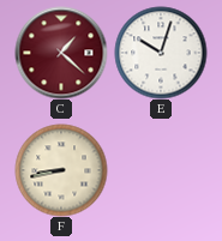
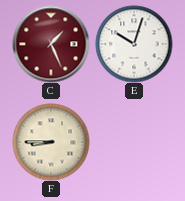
C: 1:22 -> 1:26 (51, 44)
F: 8:43 -> 8:45 (51, 142)
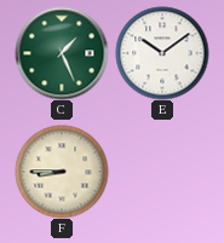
C dial: burgundy -> green (62, 53)
E: 10:03 -> 10:09 (162, 53)
